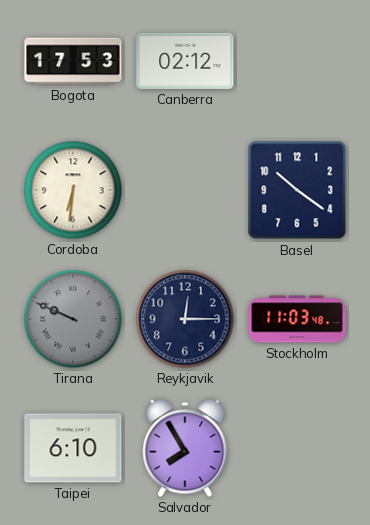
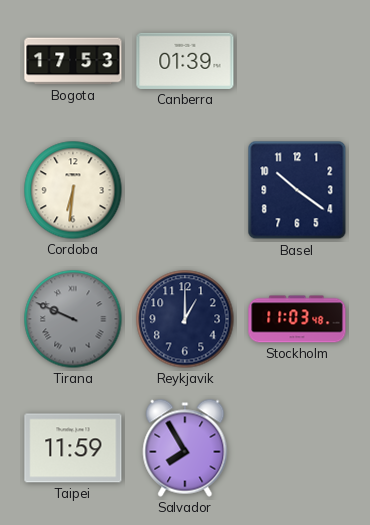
Canberra: 02:12 -> 01:39 (185, 61)
Reykjavik: 12:15 -> 1:00 (185, 319)
Taipei: 6:10 -> 11:59 (73, 448)
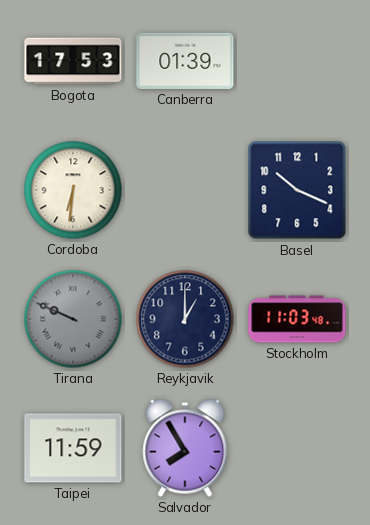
Basel: 10:21 -> 10:19 (297, 190)
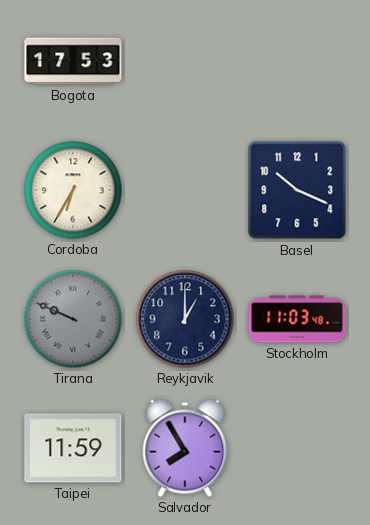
Canberra: 01:39 -> none (185, 61)
Cordoba: 6:31 -> 6:35 (73, 190)
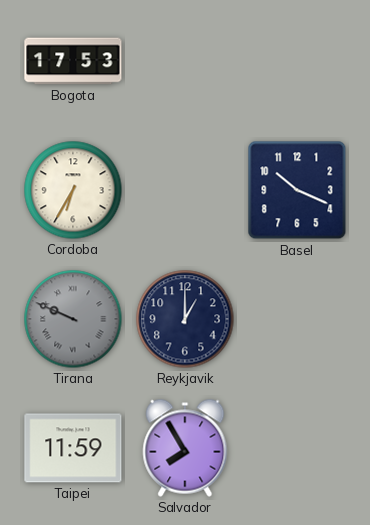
Stockholm: 11:03 -> none (297, 319)
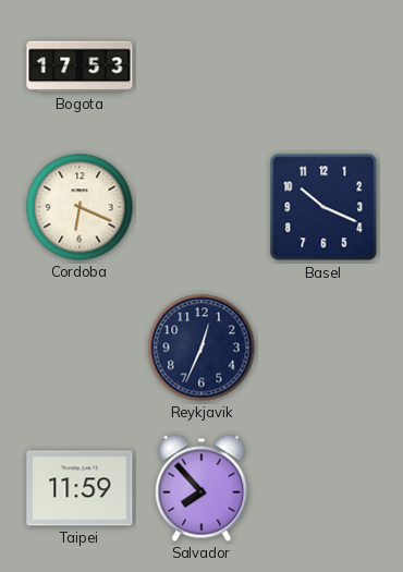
Cordoba: 6:35 -> 6:19 (80, 207)
Tirana: 9:49 -> none (73, 319)
Reykjavik: 1:00 -> 12:34 (201, 348)
Salvador: 7:55 -> 7:53 (201, 488)
